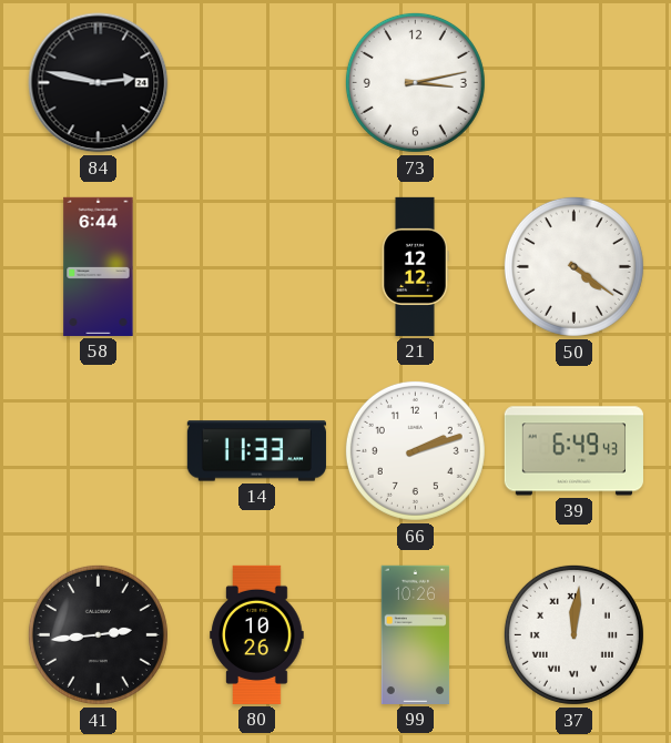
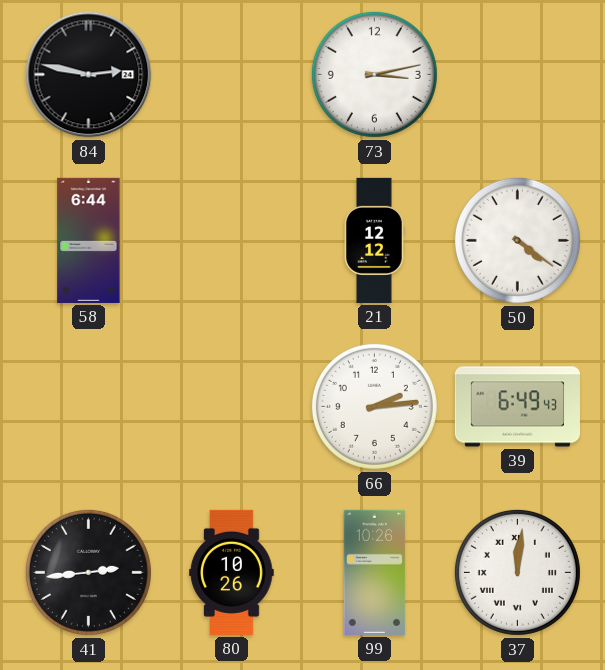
14: 11:33 -> none (256, 451)
66: 2:12 -> 2:14 (374, 406)
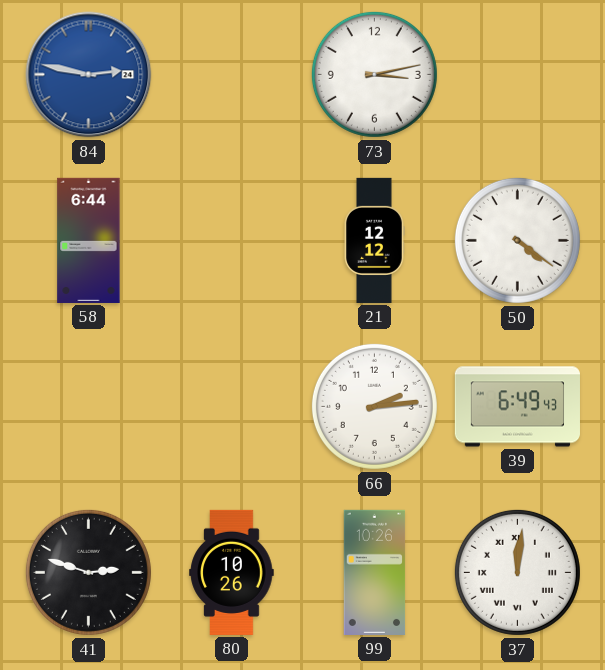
84 dial: black -> blue (89, 75)
41: 2:44 -> 2:48 (88, 572)
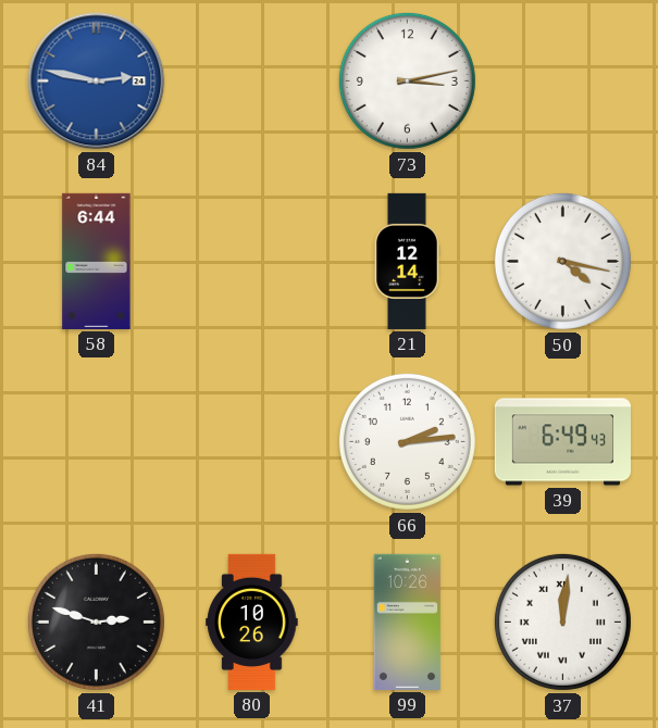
21: 12:12 -> 12:14 (407, 261)
50: 4:21 -> 4:17 (562, 261)
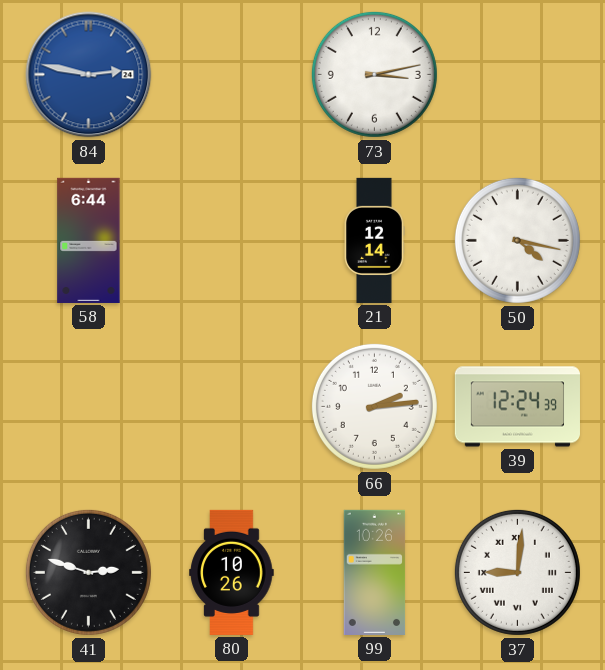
39: 6:49 -> 12:24 (517, 407)
37: 12:01 -> 9:01 (517, 572)
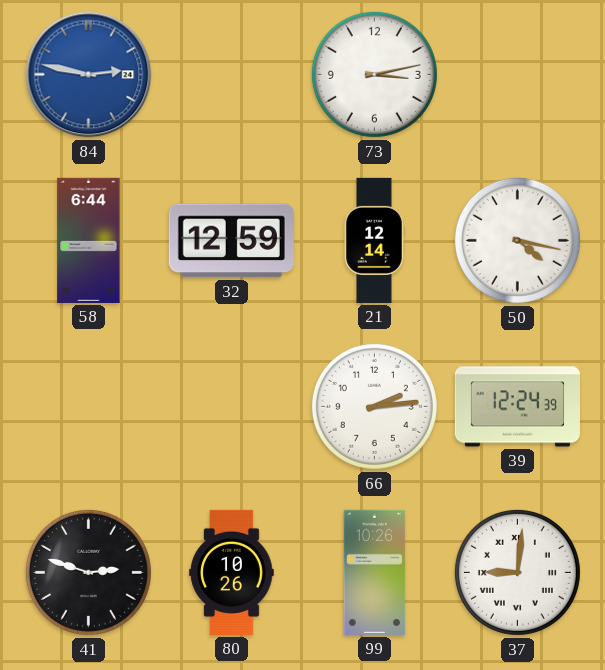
32: none -> 12:59 (231, 241)
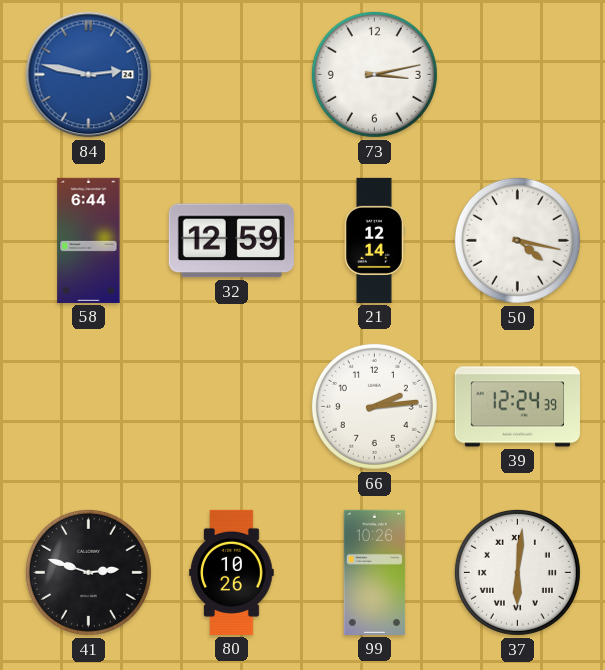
37: 9:01 -> 6:01 (517, 572)
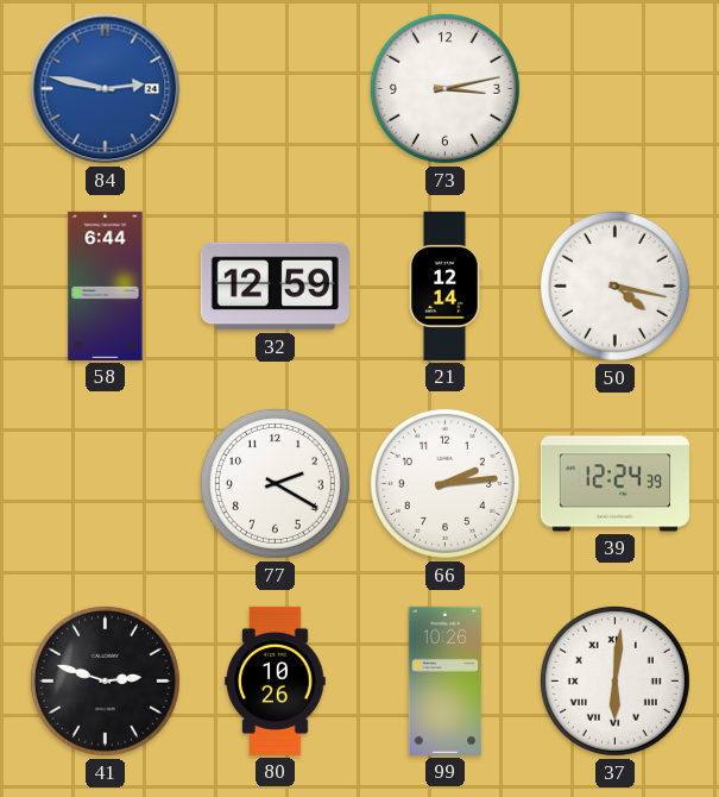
77: none -> 2:20 (275, 483)
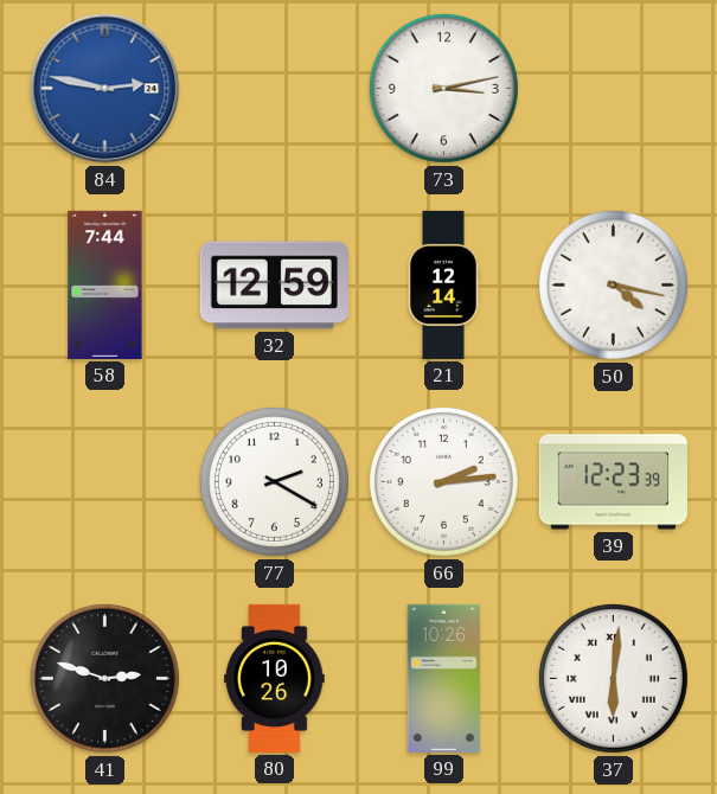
58: 6:44 -> 7:44 (105, 284)
39: 12:24 -> 12:23 (613, 482)
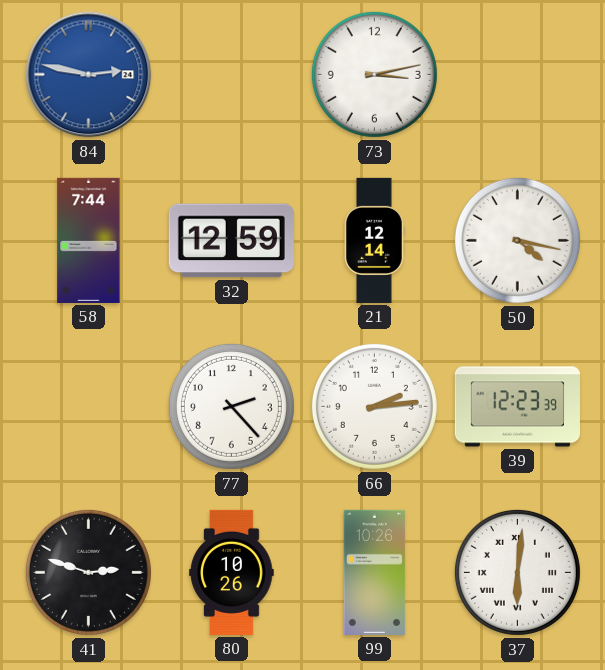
77: 2:20 -> 2:23 (231, 406)
